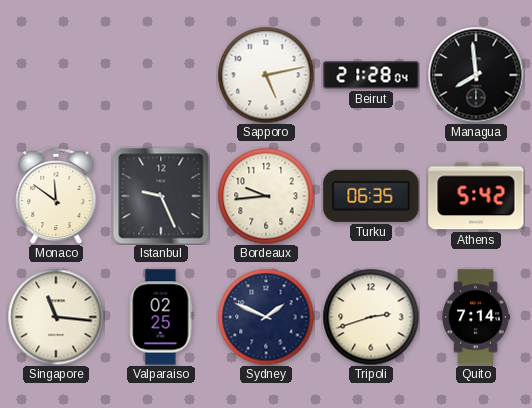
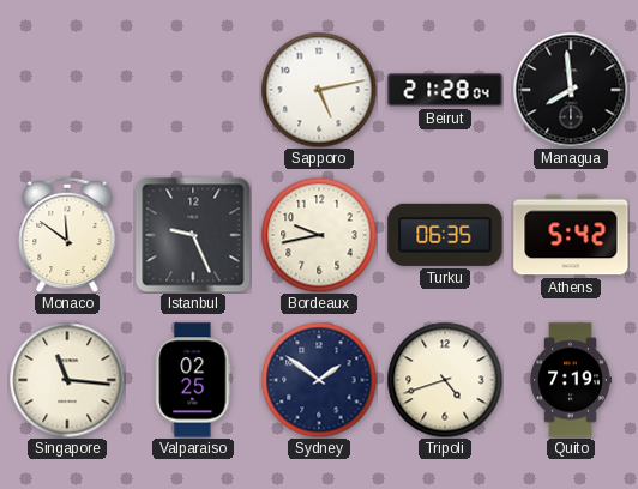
Bordeaux: 9:44 -> 9:43 (319, 235)
Sydney: 1:49 -> 1:51 (319, 380)
Tripoli: 2:42 -> 4:42 (445, 380)
Quito: 7:14 -> 7:19 (571, 380)
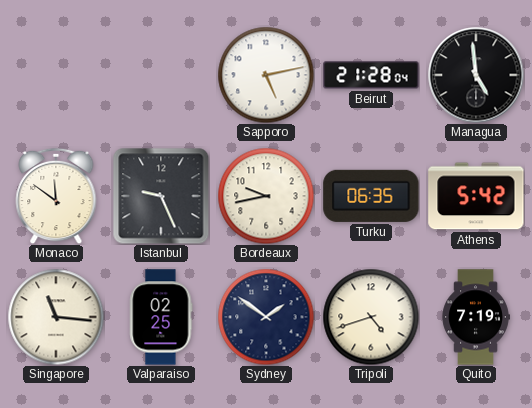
Managua: 7:59 -> 4:59 (476, 75)
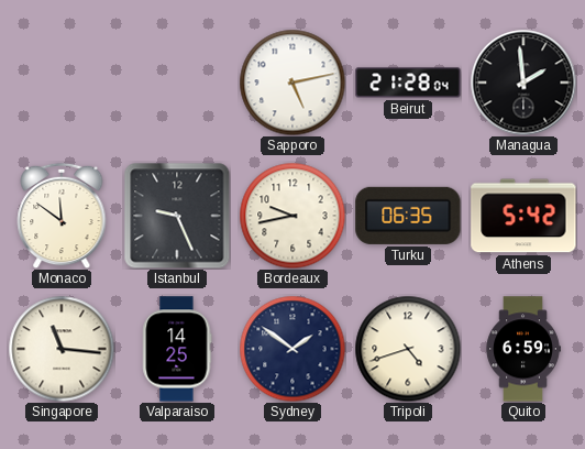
Managua: 4:59 -> 1:59 (523, 83)
Valparaiso: 02:25 -> 14:25 (177, 349)
Quito: 7:19 -> 6:59 (523, 349)
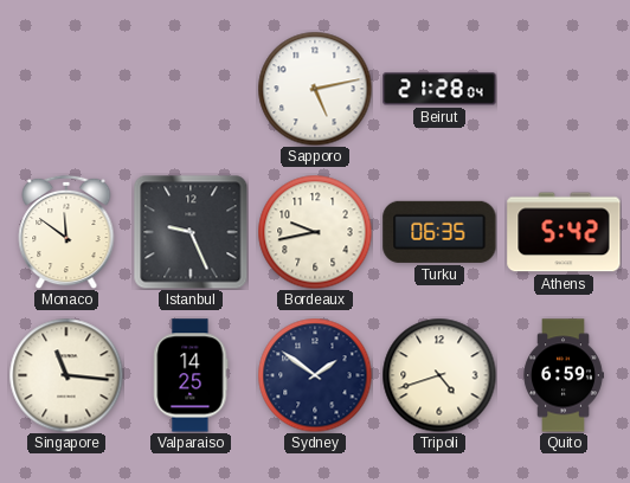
Managua: 1:59 -> none (523, 83)
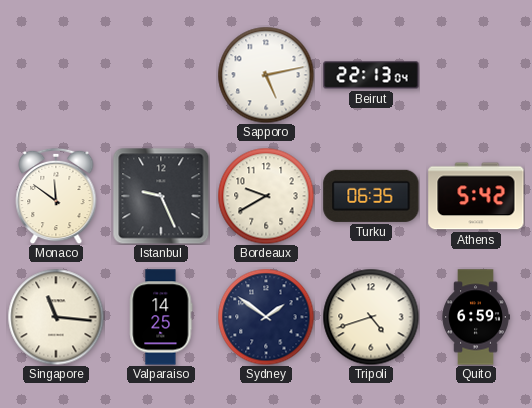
Beirut: 21:28 -> 22:13 (371, 75)
Bordeaux: 9:43 -> 9:40 (266, 196)
